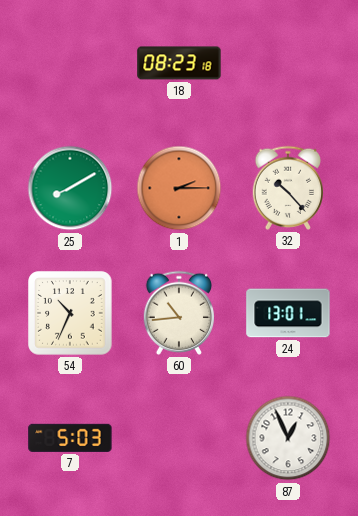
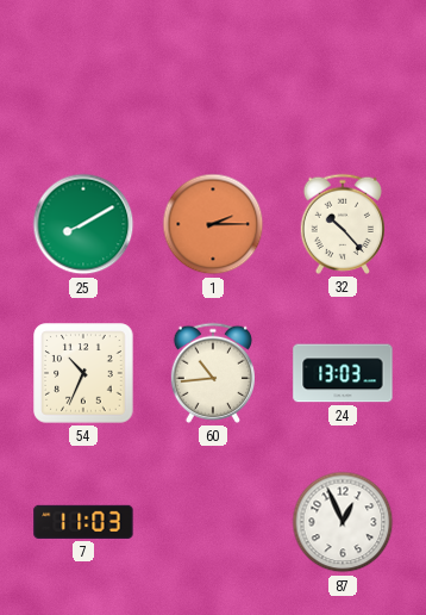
18: 08:23 -> none (179, 63)
24: 13:01 -> 13:03 (343, 373)
7: 5:03 -> 11:03 (83, 522)
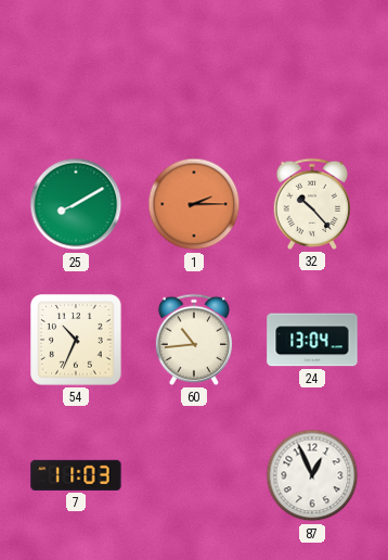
24: 13:03 -> 13:04 (312, 340)
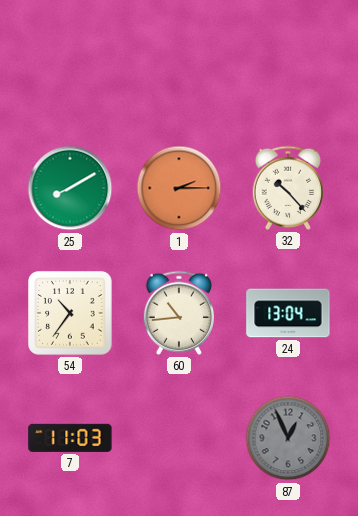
54: 10:34 -> 10:36 (70, 313)
87 dial: white -> grey (288, 438)
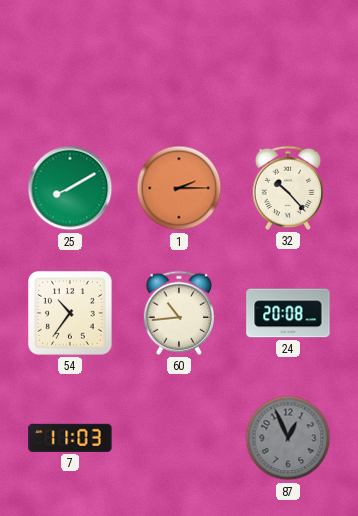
24: 13:04 -> 20:08 (288, 313)
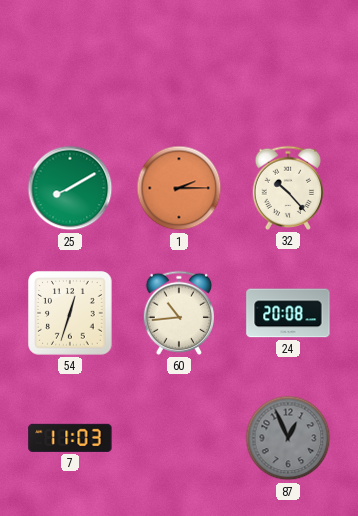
54: 10:36 -> 12:33 (70, 313)
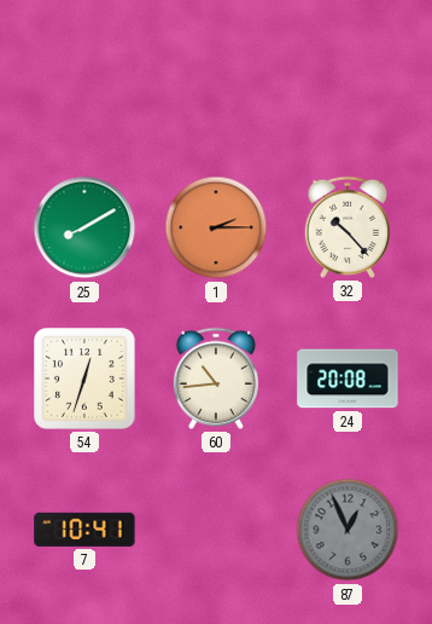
7: 11:03 -> 10:41 (84, 530)
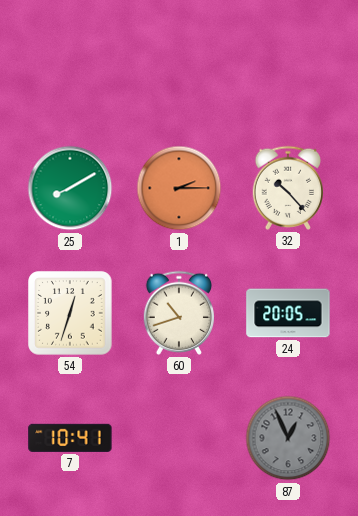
60: 10:44 -> 10:42 (178, 313)
24: 20:08 -> 20:05 (288, 313)
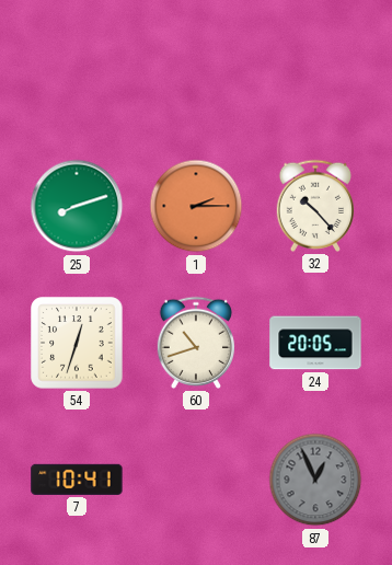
25: 8:10 -> 8:12 (77, 206)
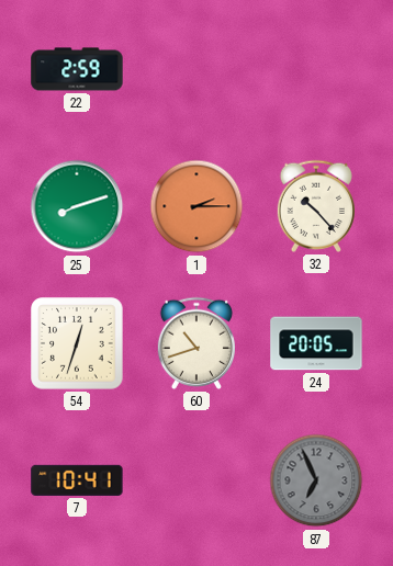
22: none -> 2:59 (77, 69)
87: 12:56 -> 6:56 (316, 480)
